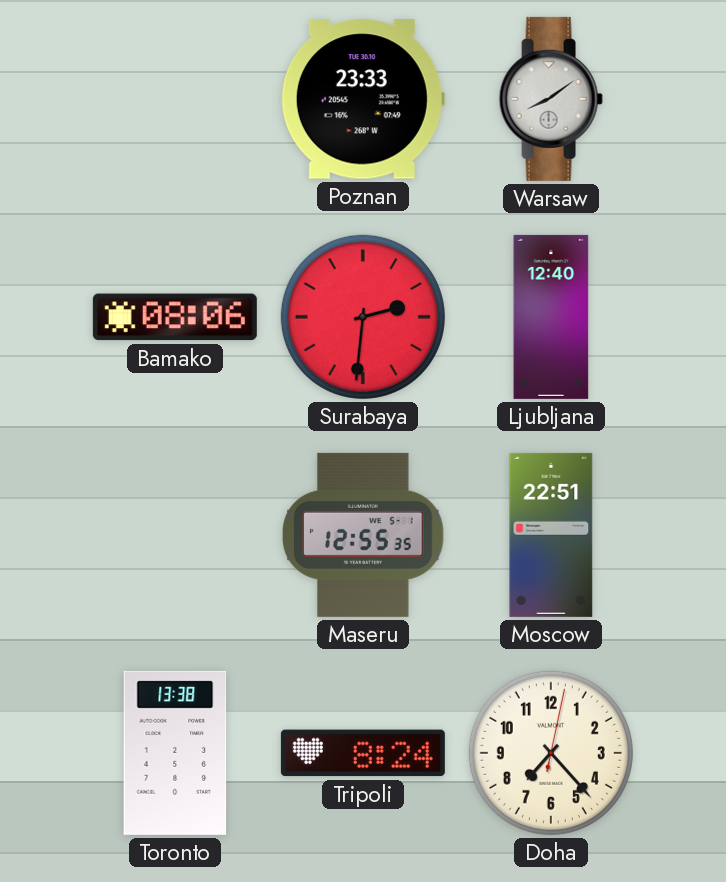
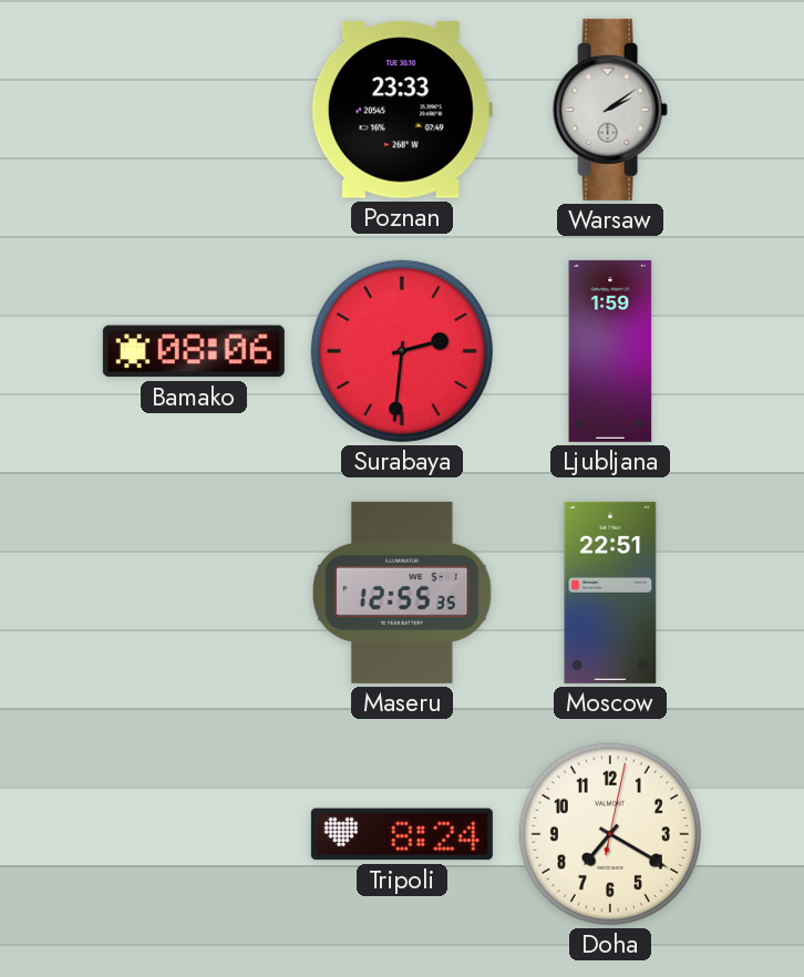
Warsaw: 8:09 -> 2:09 (610, 110)
Ljubljana: 12:40 -> 1:59 (610, 351)
Toronto: 13:38 -> none (175, 753)
Doha: 7:23 -> 7:20 (610, 834)
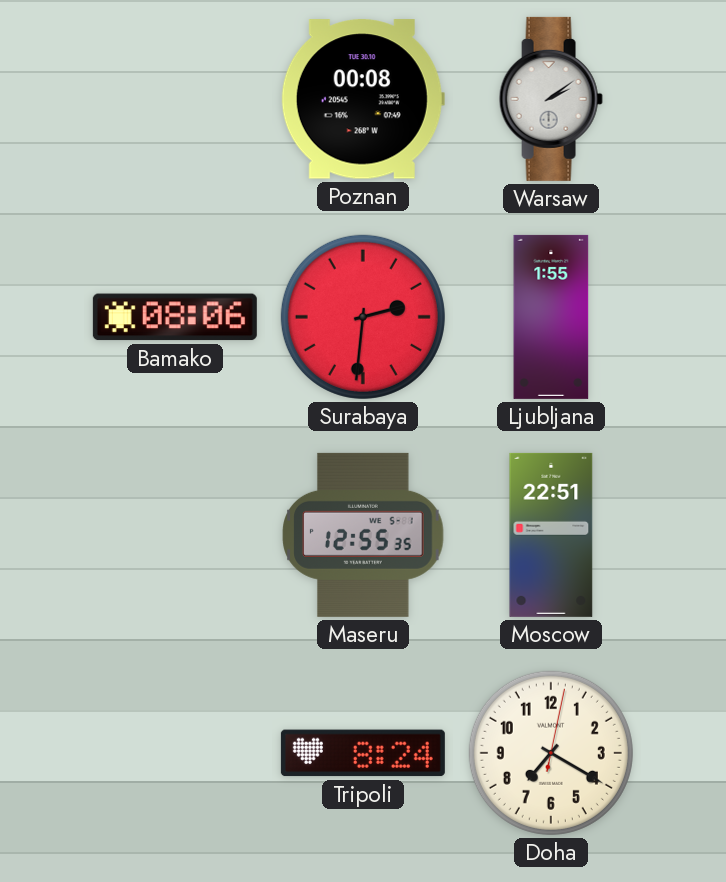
Poznan: 23:33 -> 00:08 (363, 99)
Ljubljana: 1:59 -> 1:55 (551, 317)
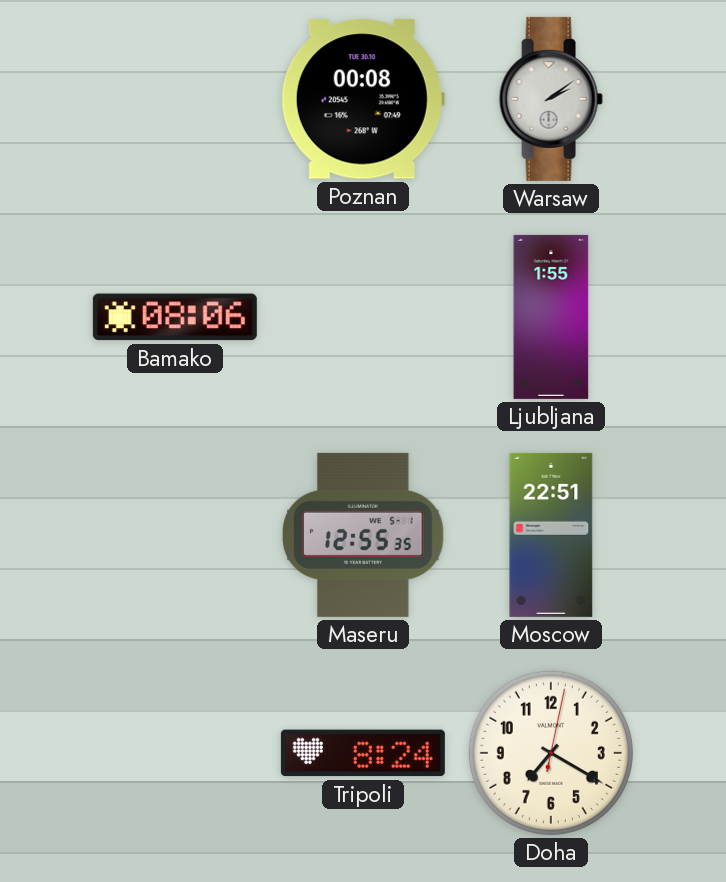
Surabaya: 2:31 -> none (363, 317)
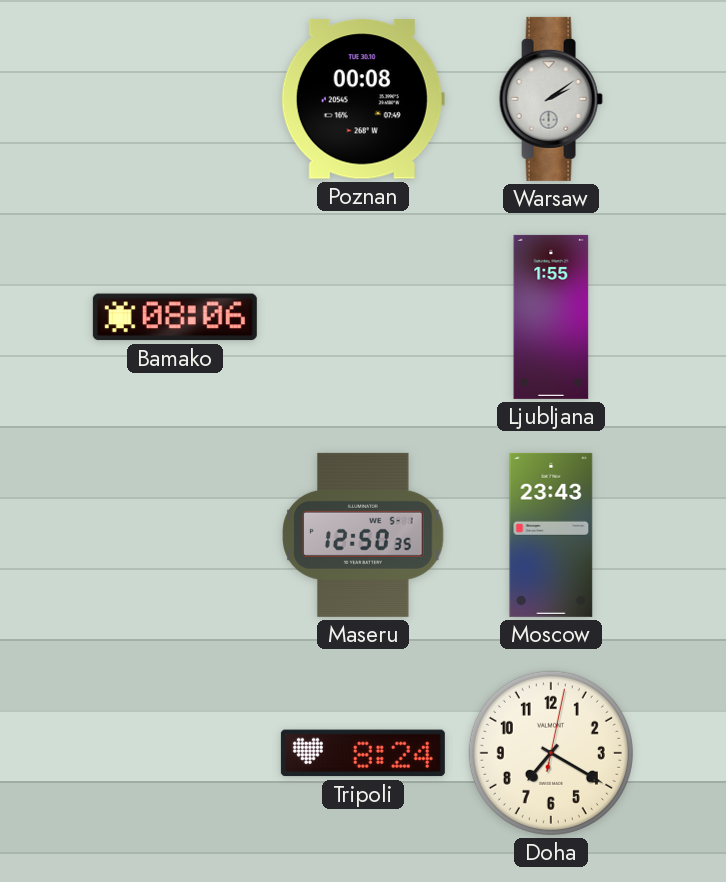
Maseru: 12:55 -> 12:50 (363, 535)
Moscow: 22:51 -> 23:43 (551, 535)
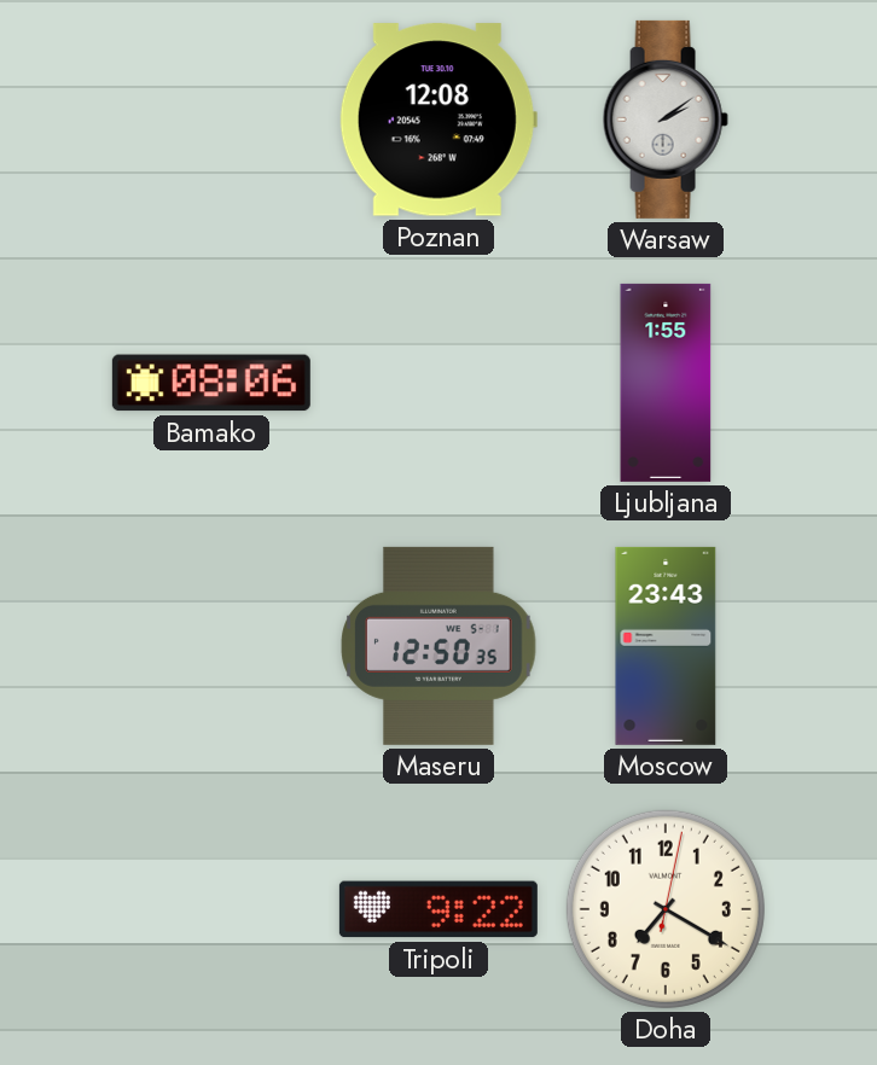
Poznan: 00:08 -> 12:08 (438, 120)
Tripoli: 8:24 -> 9:22 (438, 909)
